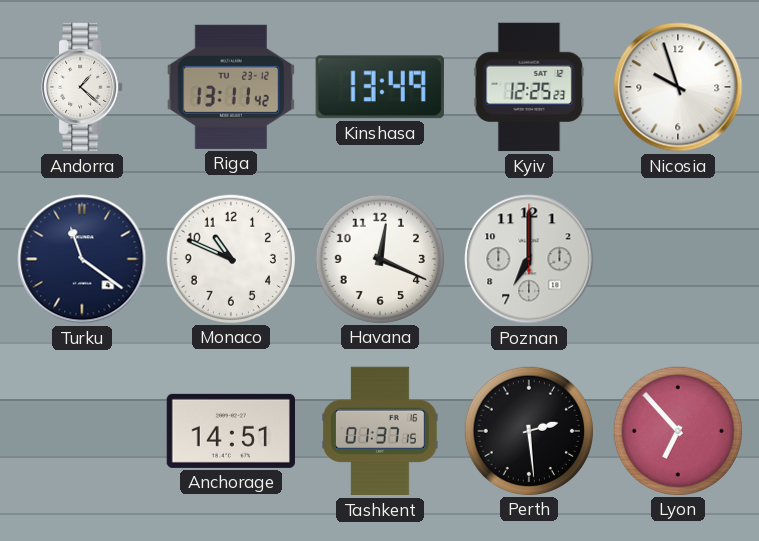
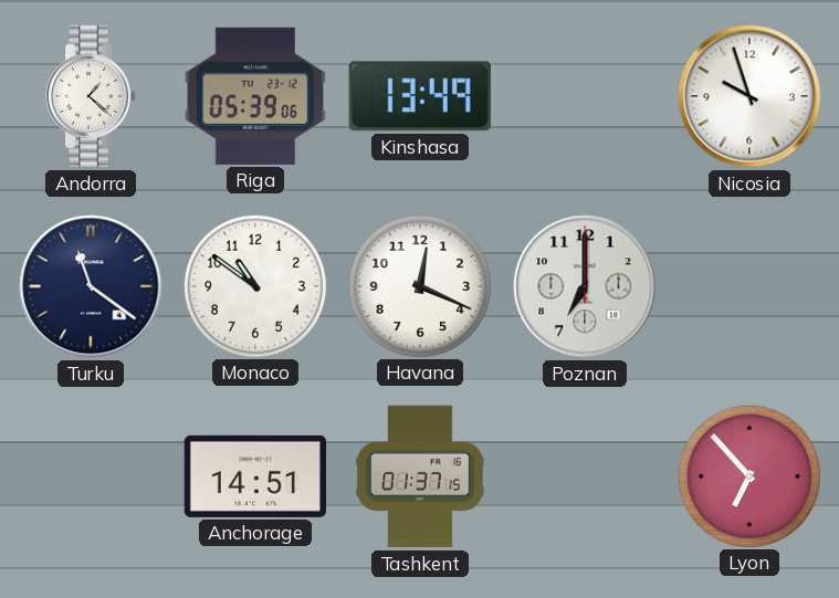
Riga: 13:11 -> 05:39 (255, 96)
Kyiv: 12:25 -> none (529, 87)
Monaco: 10:49 -> 10:51 (254, 285)
Perth: 2:29 -> none (528, 430)
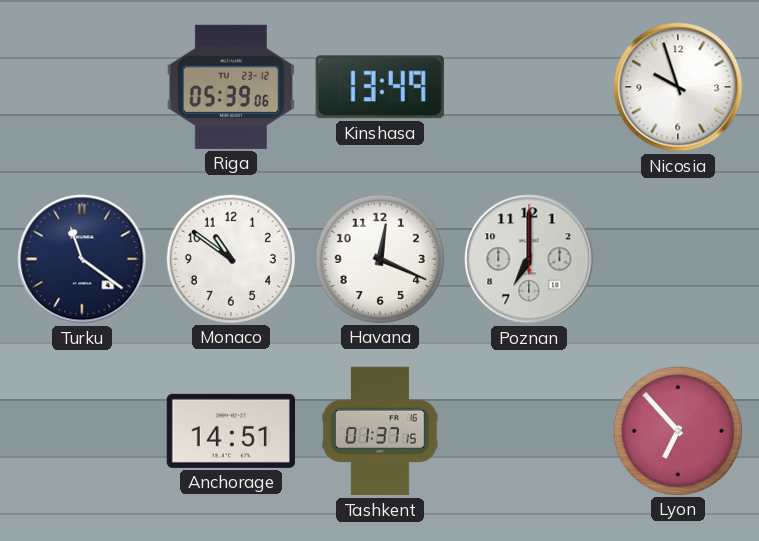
Andorra: 1:22 -> none (91, 96)
